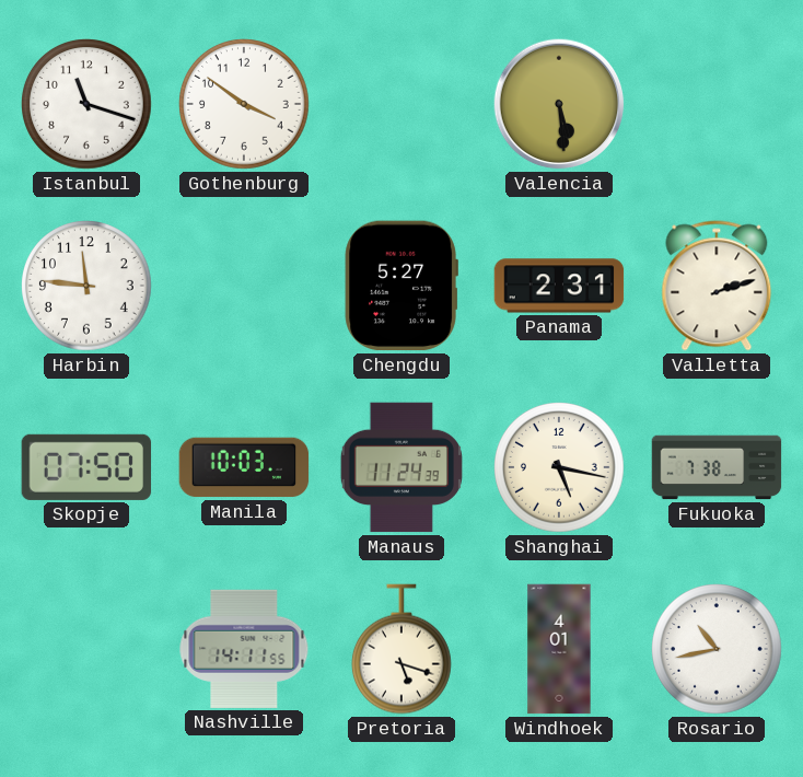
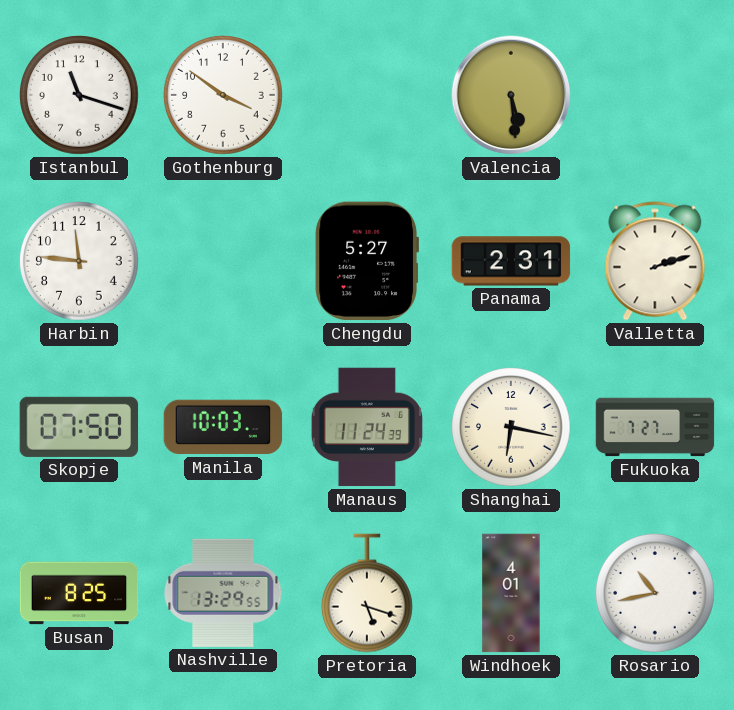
Shanghai: 5:17 -> 6:17 (512, 428)
Fukuoka: 7:38 -> 7:27 (655, 427)
Busan: none -> 8:25 (79, 593)
Nashville: 14:11 -> 13:29 (223, 593)
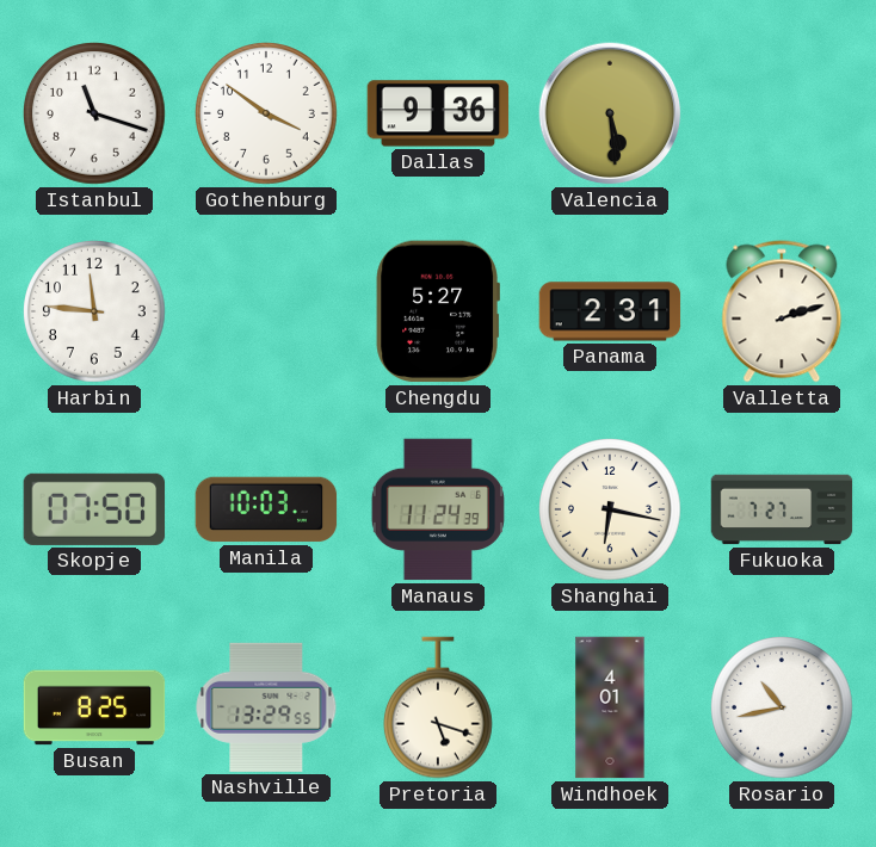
Dallas: none -> 9:36 (438, 113)
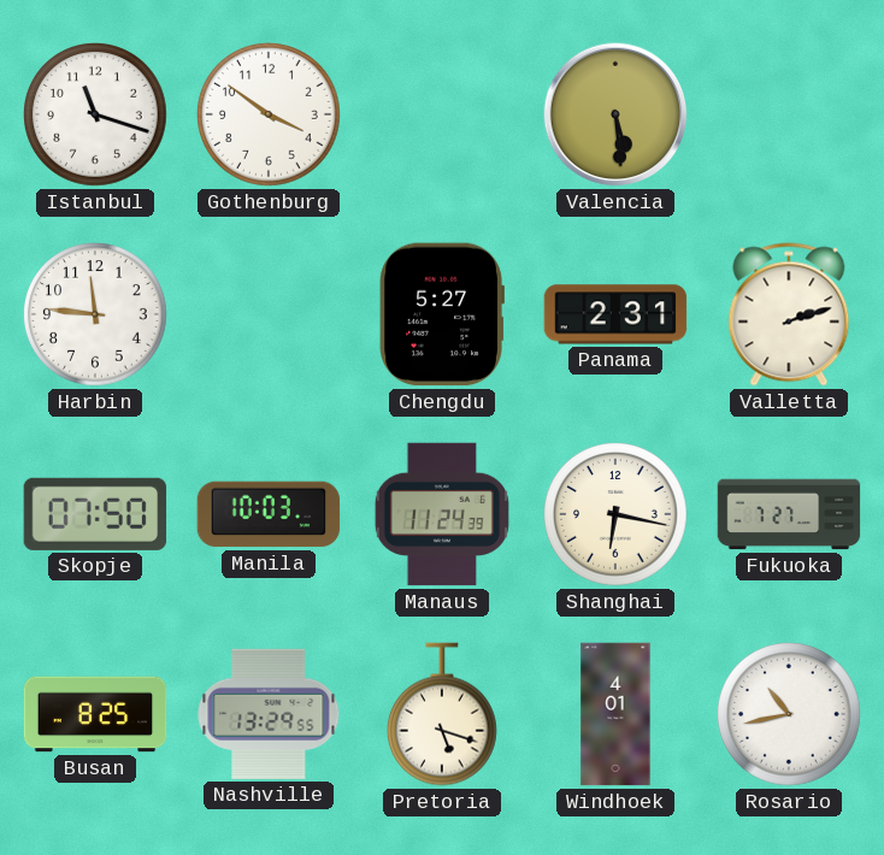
Dallas: 9:36 -> none (438, 113)
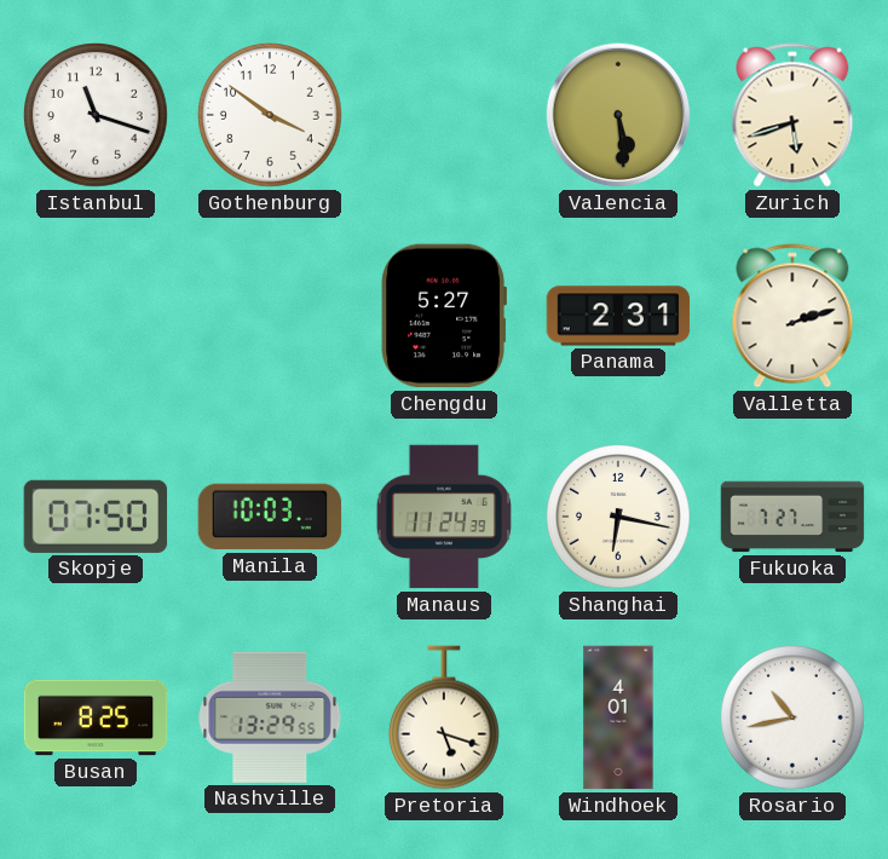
Zurich: none -> 5:42 (792, 115)
Harbin: 11:46 -> none (96, 316)
